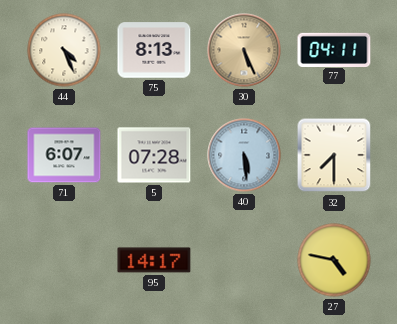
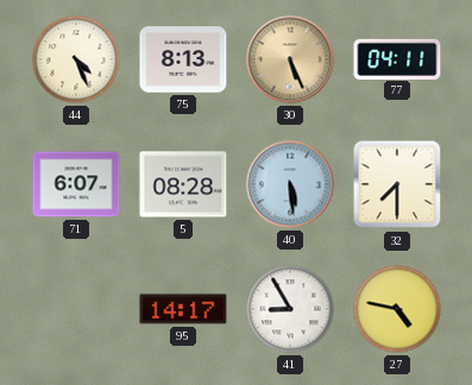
5: 07:28 -> 08:28 (183, 184)
41: none -> 8:55 (290, 309)
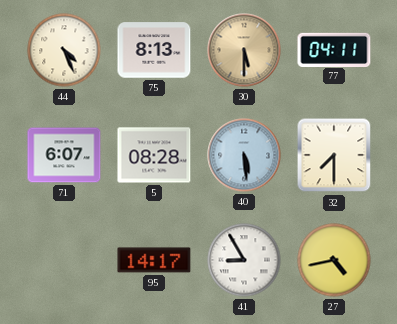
30: 5:26 -> 5:30 (244, 50)
27: 4:47 -> 4:43 (334, 260)
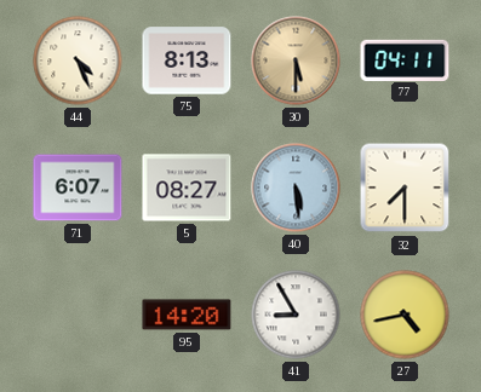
5: 08:28 -> 08:27 (187, 188)
95: 14:17 -> 14:20 (187, 315)
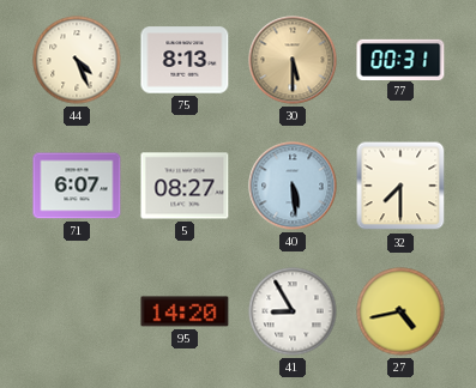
77: 04:11 -> 00:31 (400, 59)
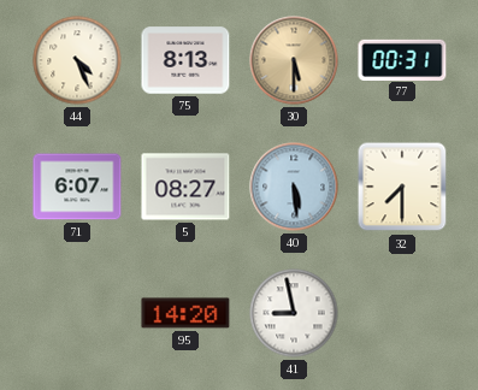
41: 8:55 -> 8:58 (294, 313)
27: 4:43 -> none (400, 311)
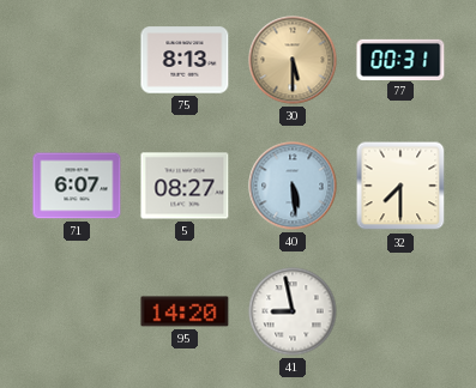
44: 4:26 -> none (77, 60)
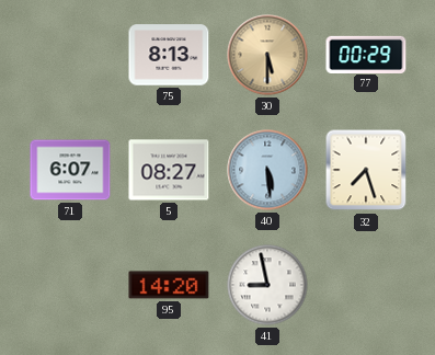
77: 00:31 -> 00:29 (366, 54)
32: 7:30 -> 7:27 (366, 170)
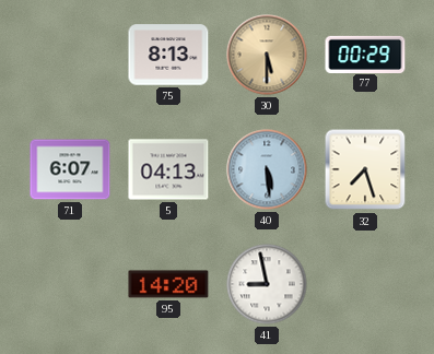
5: 08:27 -> 04:13 (168, 169)
